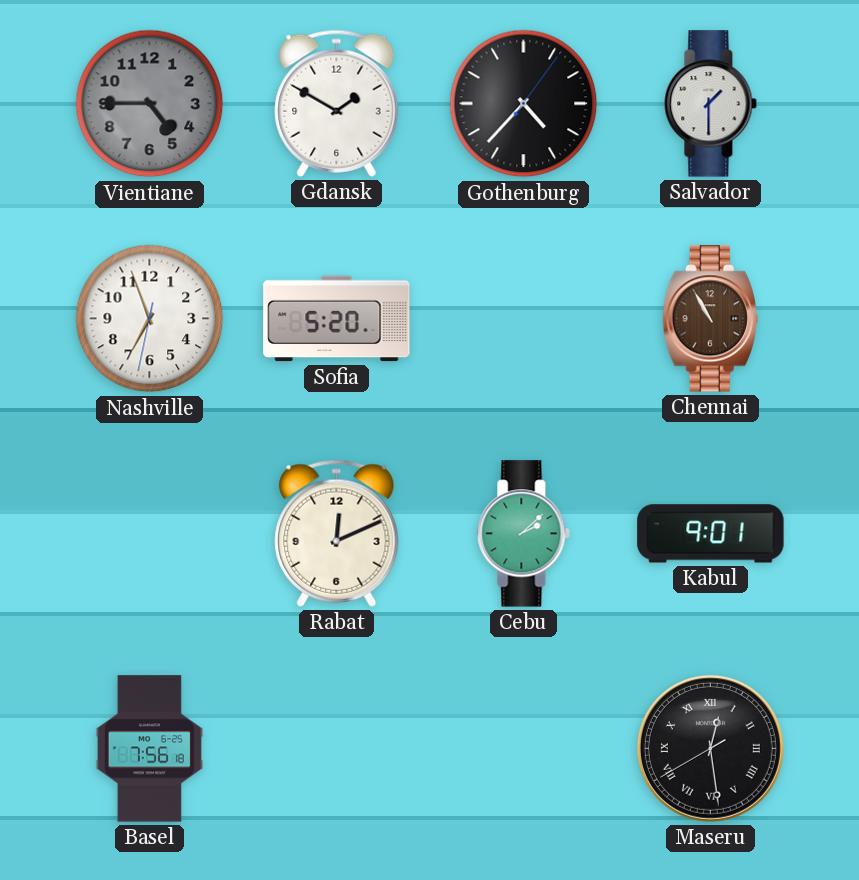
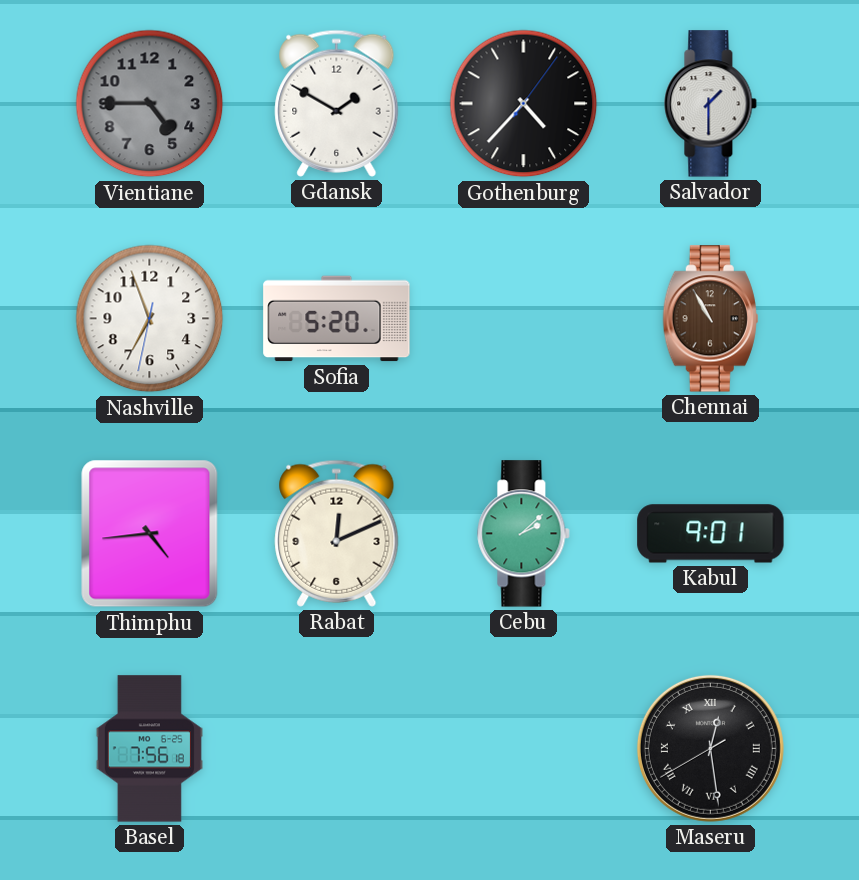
Thimphu: none -> 4:44 (150, 534)
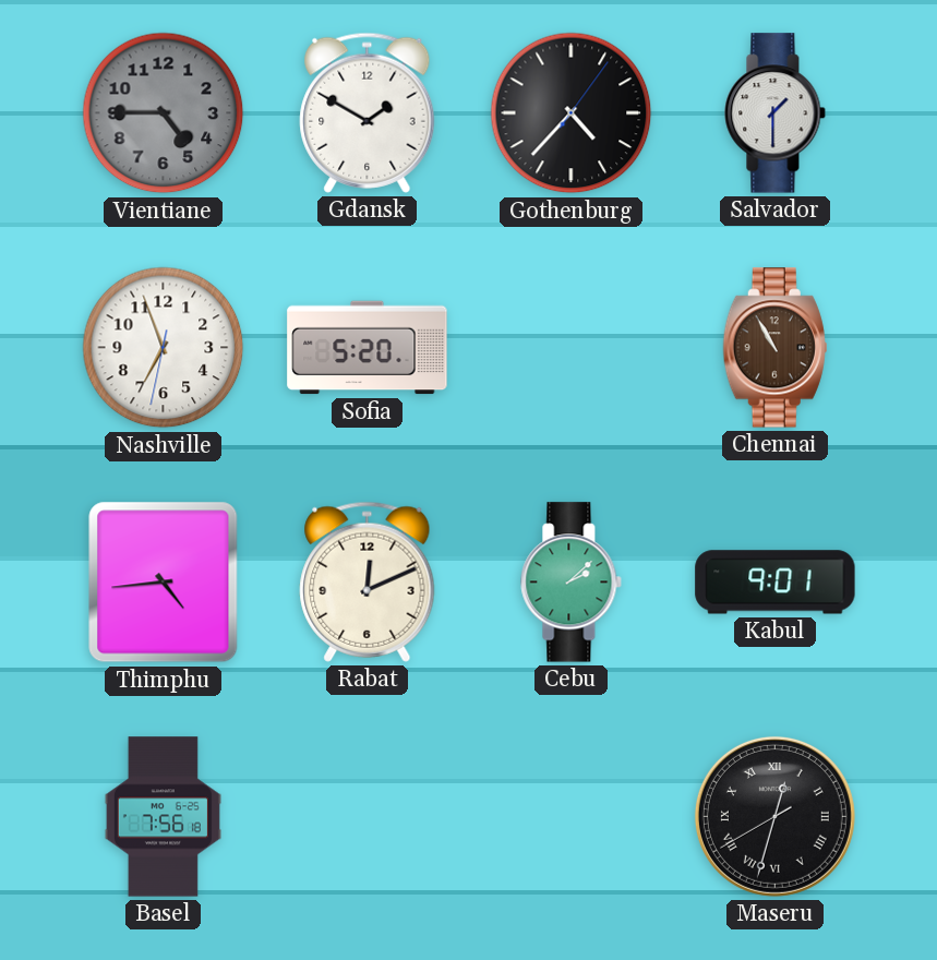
Maseru: 12:28 -> 12:32 (774, 816)
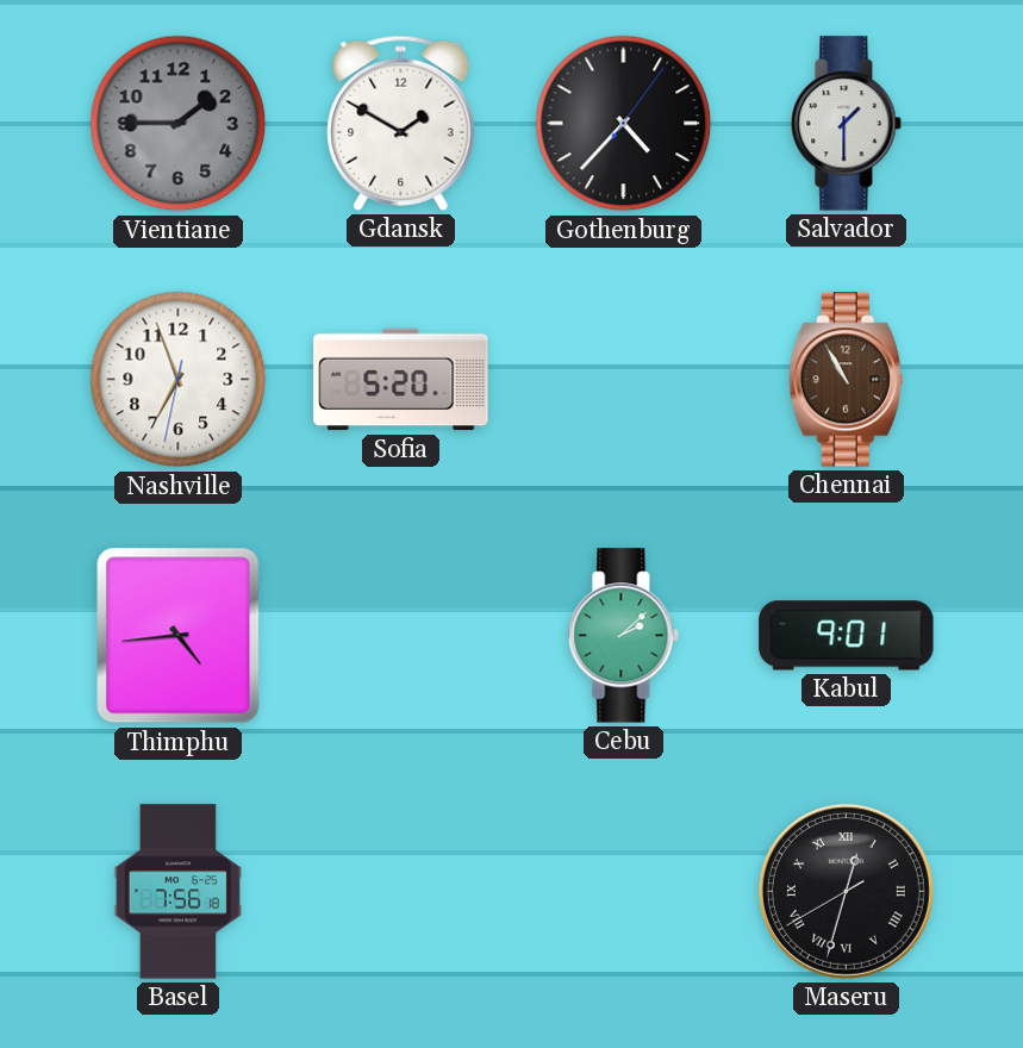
Vientiane: 4:45 -> 1:45 (179, 124)
Rabat: 12:11 -> none (368, 581)
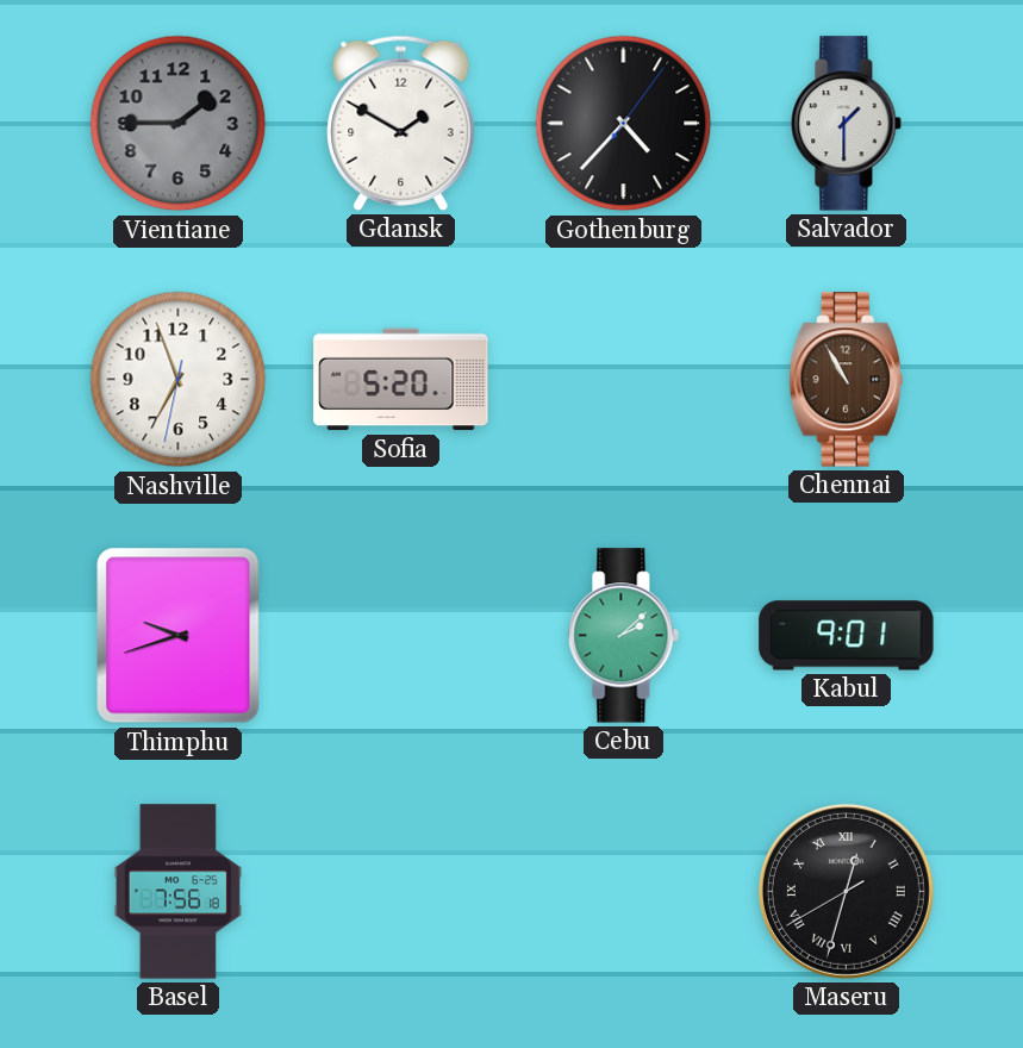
Thimphu: 4:44 -> 9:42 (179, 636)
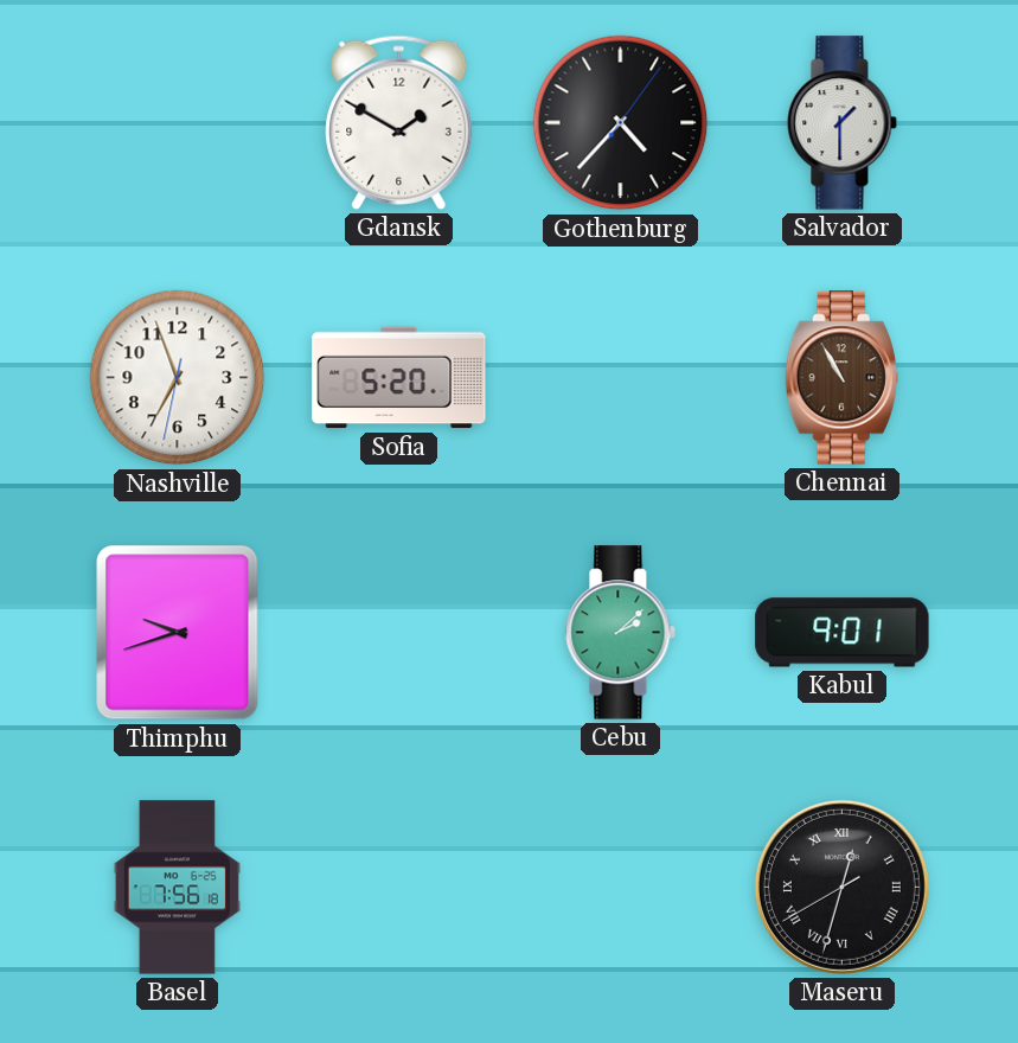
Vientiane: 1:45 -> none (179, 124)
